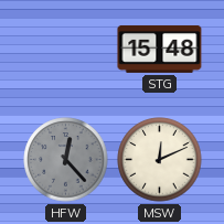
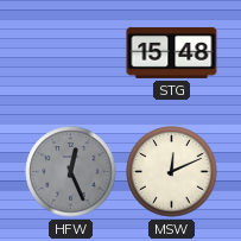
HFW: 12:23 -> 12:26 (71, 172)
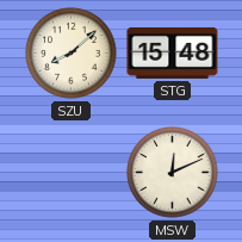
SZU: none -> 8:08 (72, 54)
HFW: 12:26 -> none (71, 172)
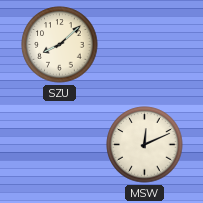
STG: 15:48 -> none (173, 52)
